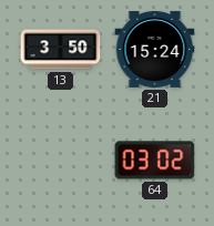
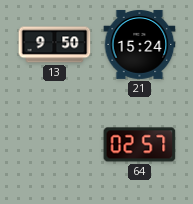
13: 3:50 -> 9:50 (55, 45)
64: 03:02 -> 02:57 (140, 145)
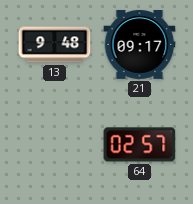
13: 9:50 -> 9:48 (55, 45)
21: 15:24 -> 09:17 (140, 44)
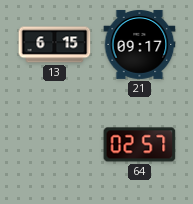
13: 9:48 -> 6:15 (55, 45)
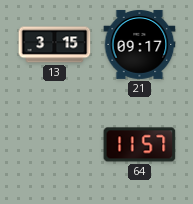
13: 6:15 -> 3:15 (55, 45)
64: 02:57 -> 11:57 (140, 145)
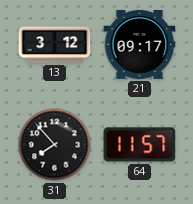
13: 3:15 -> 3:12 (55, 45)
31: none -> 7:53 (55, 145)
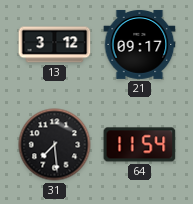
31: 7:53 -> 7:29 (55, 145)
64: 11:57 -> 11:54 (140, 145)
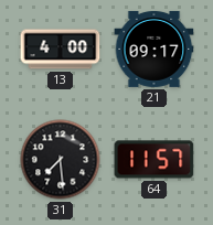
13: 3:12 -> 4:00 (61, 50)
64: 11:54 -> 11:57 (155, 160)
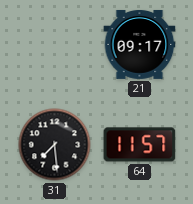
13: 4:00 -> none (61, 50)
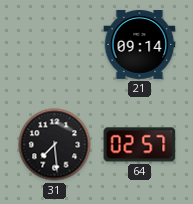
21: 09:17 -> 09:14 (140, 44)
64: 11:57 -> 02:57 (140, 145)
